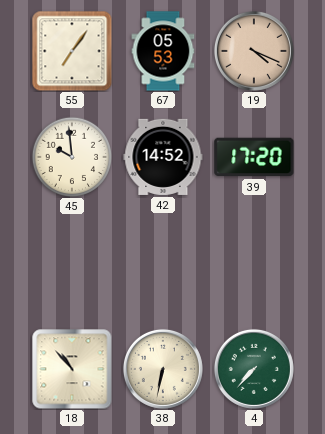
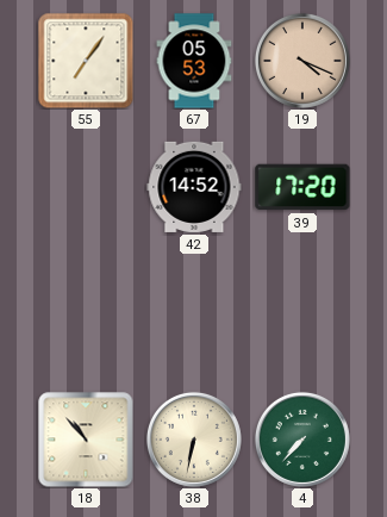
45: 9:59 -> none (71, 156)
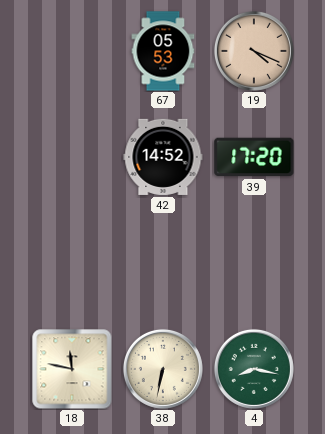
55: 7:06 -> none (86, 61)
18: 10:53 -> 11:47 (72, 369)
4: 7:37 -> 8:17 (254, 369)
